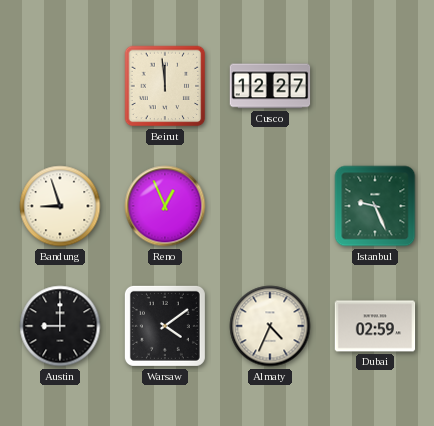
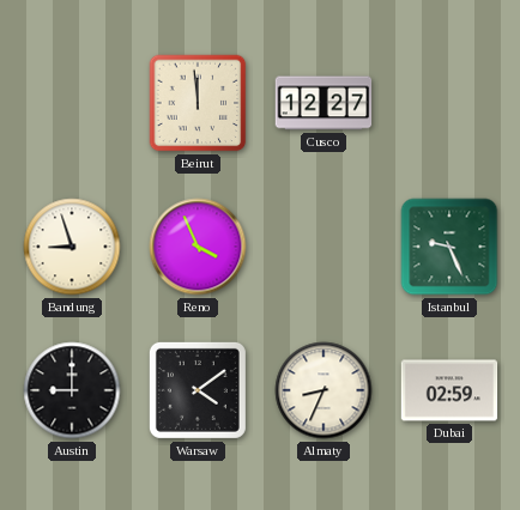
Reno: 12:56 -> 3:56 (198, 247)
Almaty: 4:34 -> 8:34 (324, 390)
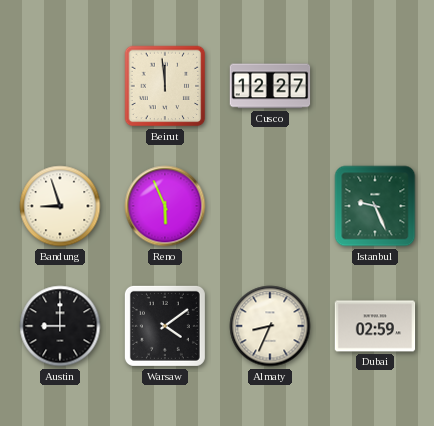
Reno: 3:56 -> 5:56 (165, 206)
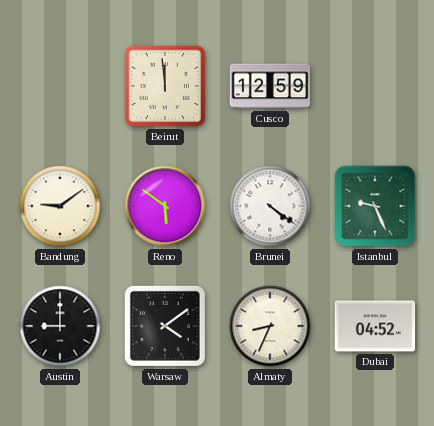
Cusco: 12:27 -> 12:59 (270, 86)
Bandung: 8:57 -> 9:09 (60, 206)
Reno: 5:56 -> 5:51 (165, 206)
Brunei: none -> 4:21 (270, 206)
Dubai: 02:59 -> 04:52 (375, 326)
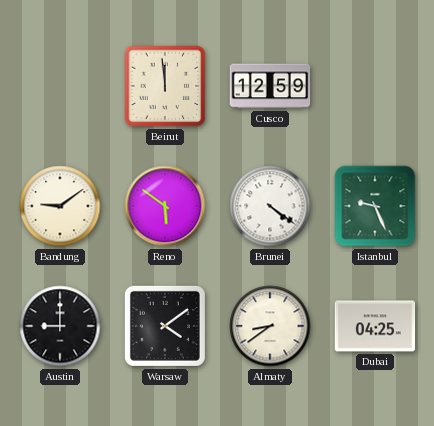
Almaty: 8:34 -> 8:39 (270, 326)
Dubai: 04:52 -> 04:25 (375, 326)
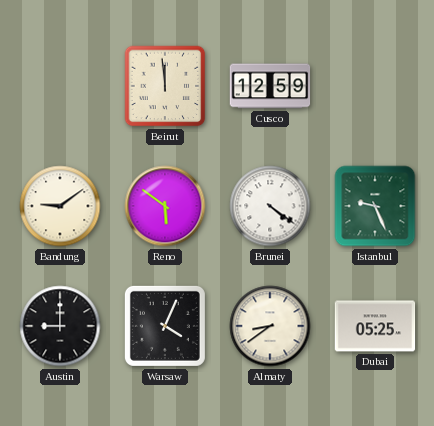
Warsaw: 4:09 -> 4:04 (165, 326)
Dubai: 04:25 -> 05:25 (375, 326)
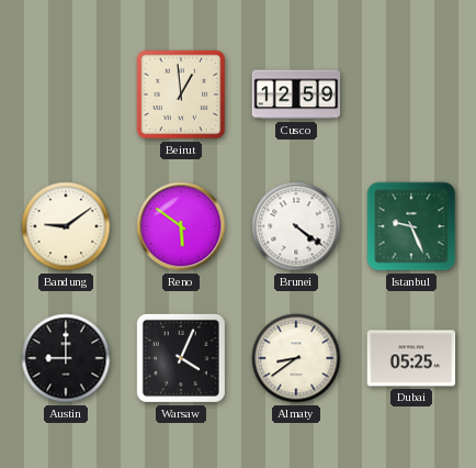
Beirut: 11:59 -> 12:59 (181, 94)
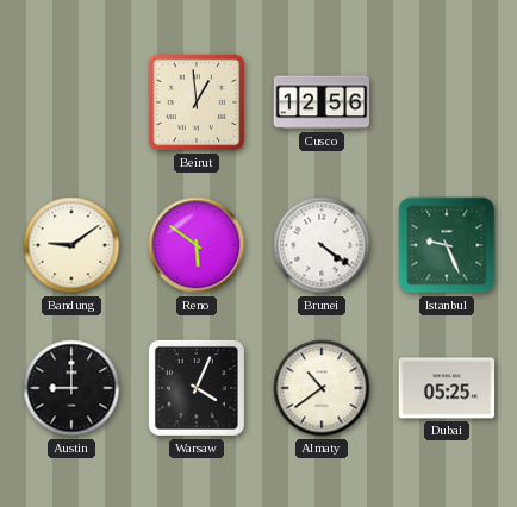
Cusco: 12:59 -> 12:56 (322, 102)
Almaty: 8:39 -> 10:39 (322, 388)
